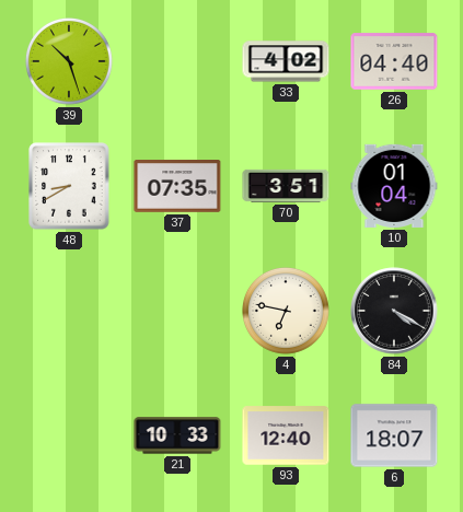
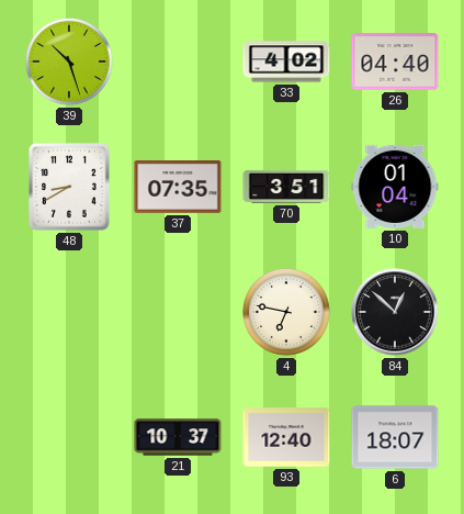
84: 4:20 -> 12:52 (395, 312)
21: 10:33 -> 10:37 (178, 437)
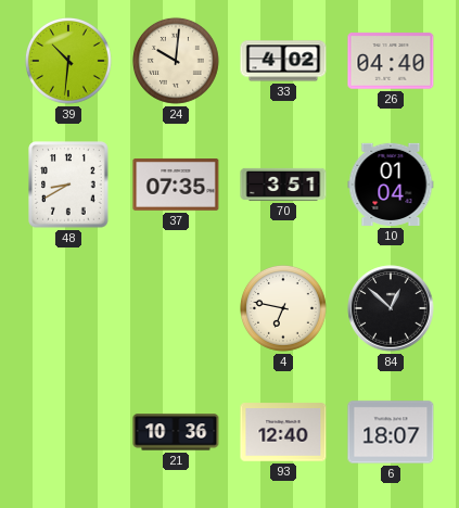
39: 10:27 -> 10:31 (69, 62)
24: none -> 10:01 (177, 62)
21: 10:37 -> 10:36 (176, 432)
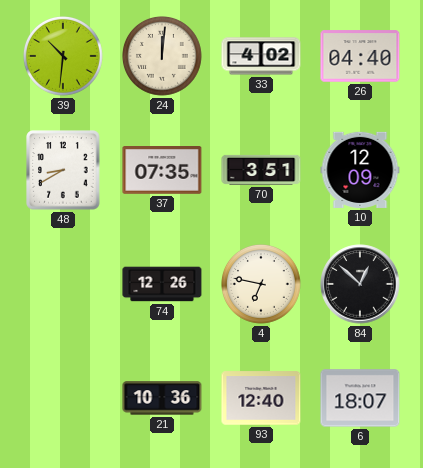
24: 10:01 -> 12:01 (163, 57)
10: 01:04 -> 12:09 (360, 170)
74: none -> 12:26 (162, 284)
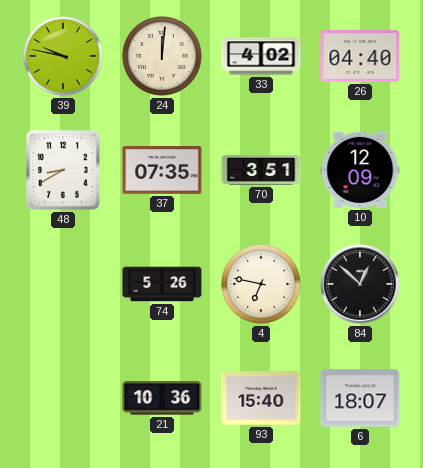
39: 10:31 -> 9:47 (64, 57)
74: 12:26 -> 5:26 (162, 284)
93: 12:40 -> 15:40 (261, 398)
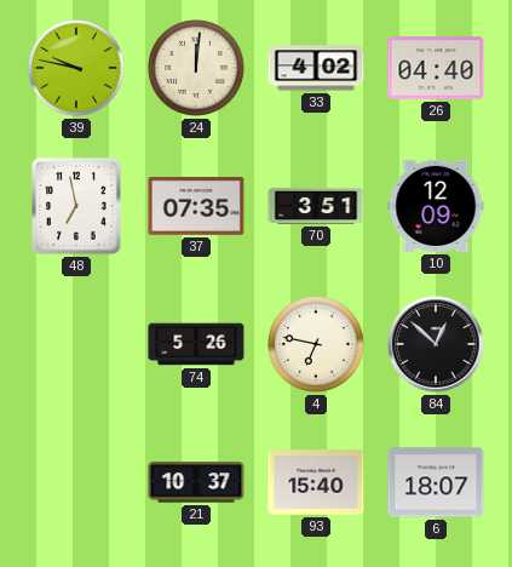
48: 8:40 -> 6:58 (76, 206)
21: 10:36 -> 10:37 (196, 482)
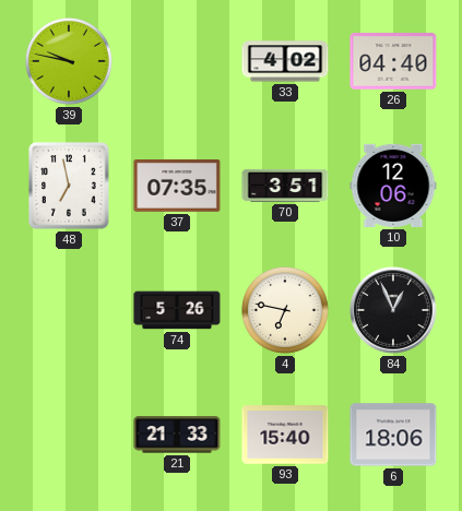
24: 12:01 -> none (197, 69)
10: 12:09 -> 12:06 (393, 186)
84: 12:52 -> 12:56 (393, 310)
21: 10:37 -> 21:33 (177, 435)
6: 18:07 -> 18:06 (393, 435)
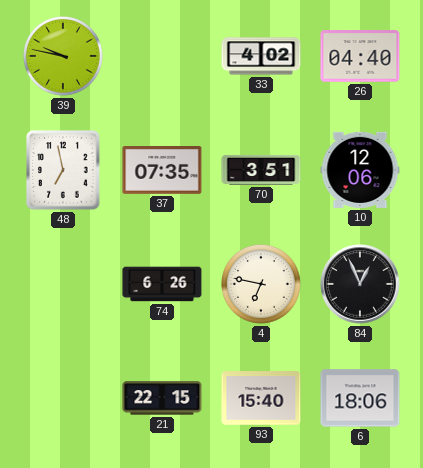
74: 5:26 -> 6:26 (162, 284)
21: 21:33 -> 22:15 (162, 398)
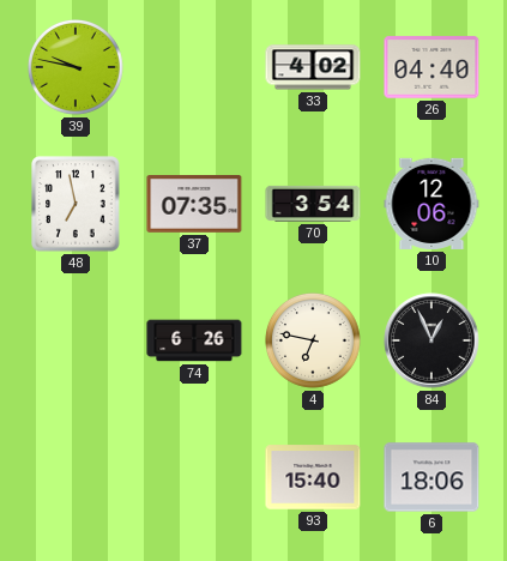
70: 3:51 -> 3:54 (313, 204)
21: 22:15 -> none (162, 398)
